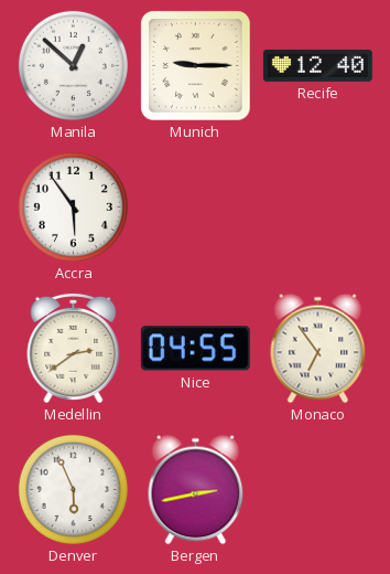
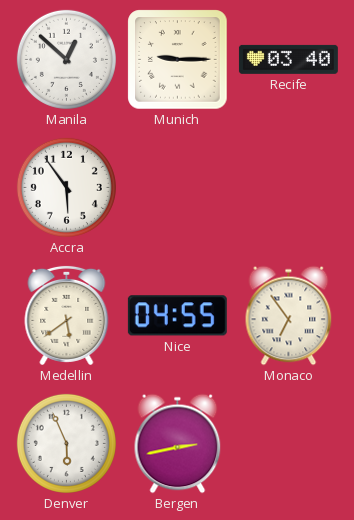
Recife: 12:40 -> 03:40 (288, 59)
Medellin: 2:39 -> 5:39 (67, 315)
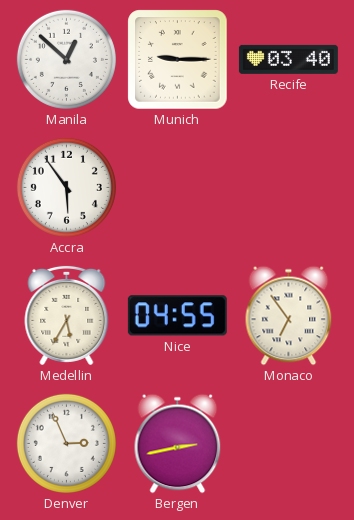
Medellin: 5:39 -> 5:35 (67, 315)
Denver: 5:56 -> 2:56 (66, 443)
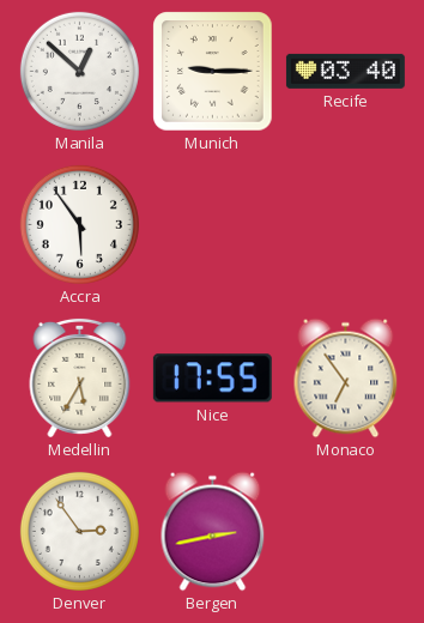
Nice: 04:55 -> 17:55 (212, 379)
Denver: 2:56 -> 2:54 (79, 531)
